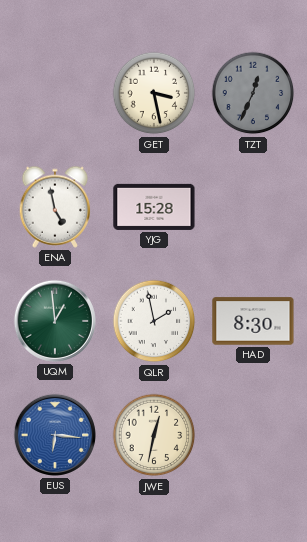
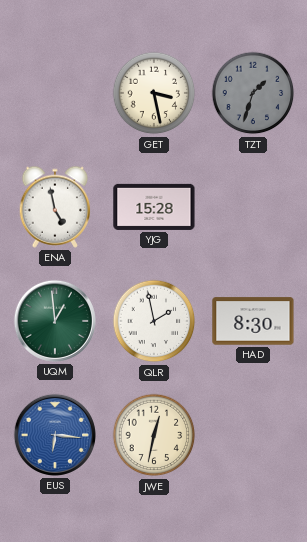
TZT: 12:34 -> 1:33 (253, 93)
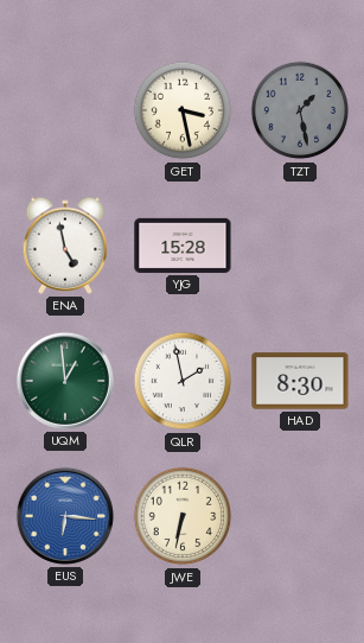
TZT: 1:33 -> 1:28 (300, 110)
JWE: 12:32 -> 6:32 (183, 516)
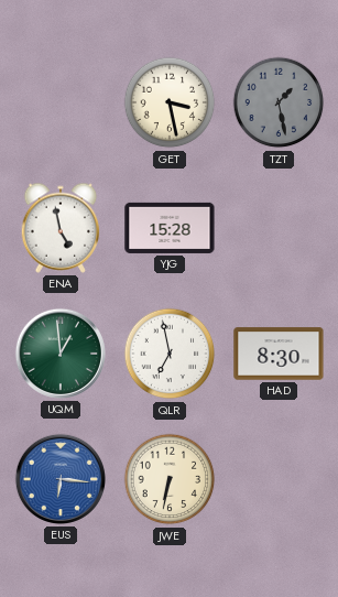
QLR: 1:58 -> 6:58 (170, 354)
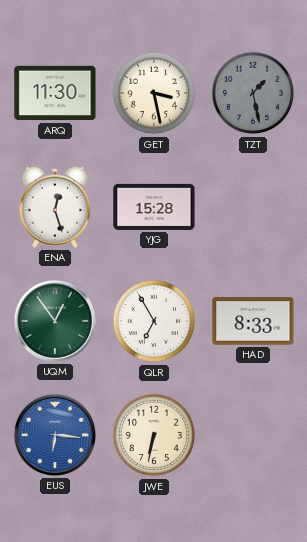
ARQ: none -> 11:30 (55, 93)
ENA: 4:58 -> 12:27 (55, 207)
UQM: 12:59 -> 12:54 (55, 321)
QLR: 6:58 -> 6:55 (154, 321)
HAD: 8:30 -> 8:33 (253, 321)
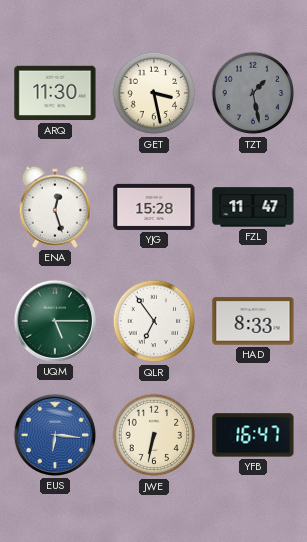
FZL: none -> 11:47 (253, 207)
UQM: 12:54 -> 5:15 (55, 321)
QLR: 6:55 -> 6:54 (154, 321)
YFB: none -> 16:47 (253, 435)
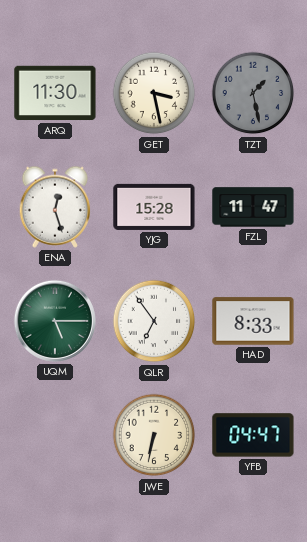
EUS: 6:16 -> none (55, 435)
YFB: 16:47 -> 04:47 (253, 435)
